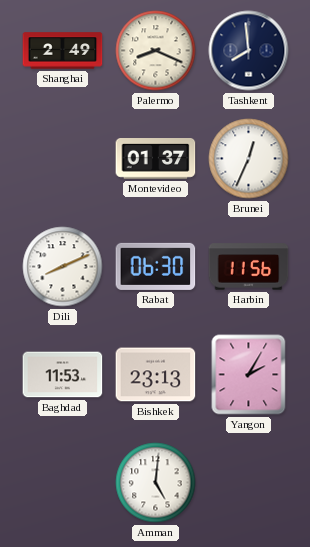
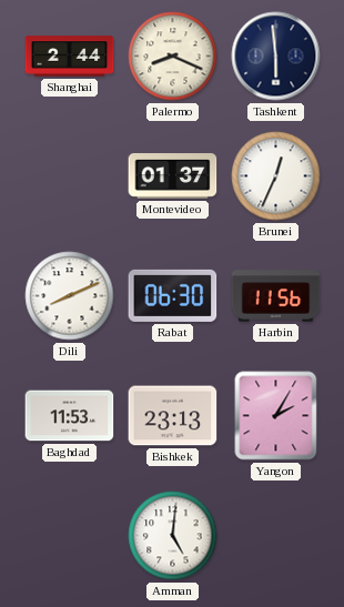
Shanghai: 2:49 -> 2:44 (70, 57)
Tashkent: 7:59 -> 5:59 (276, 57)
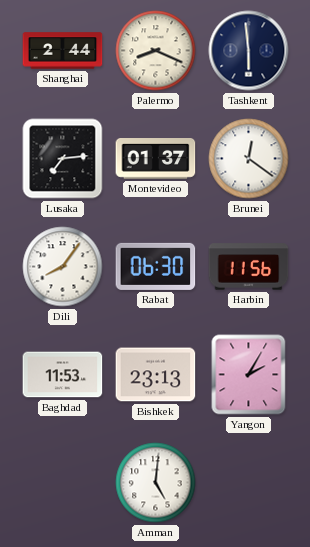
Lusaka: none -> 7:14 (63, 159)
Brunei: 12:34 -> 12:21 (249, 159)
Dili: 8:11 -> 8:06 (63, 267)
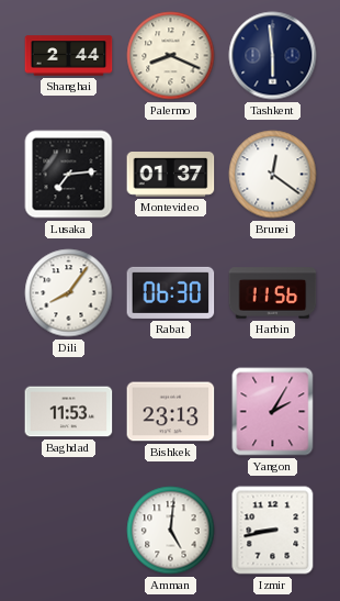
Izmir: none -> 8:43 (273, 531)
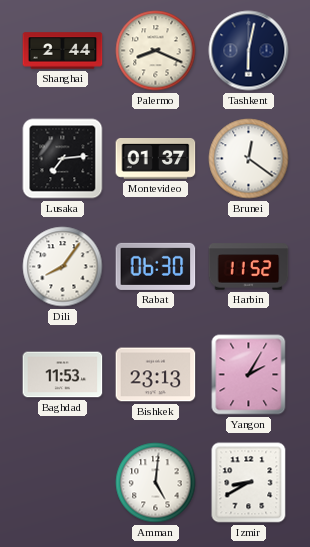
Tashkent: 5:59 -> 6:02 (249, 51)
Harbin: 11:56 -> 11:52 (249, 267)
Izmir: 8:43 -> 8:40 (249, 483)
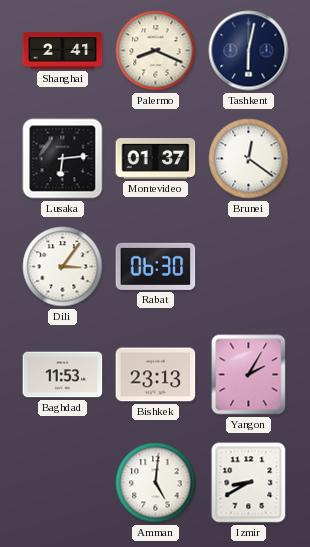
Shanghai: 2:44 -> 2:41 (63, 51)
Lusaka: 7:14 -> 6:14 (63, 159)
Dili: 8:06 -> 3:06 (63, 267)
Harbin: 11:52 -> none (249, 267)
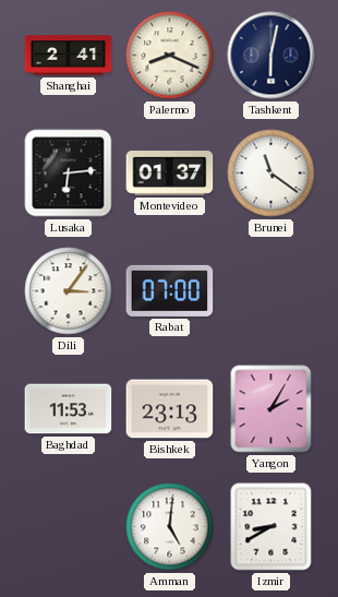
Brunei: 12:21 -> 11:21 (271, 174)
Rabat: 06:30 -> 07:00 (170, 290)
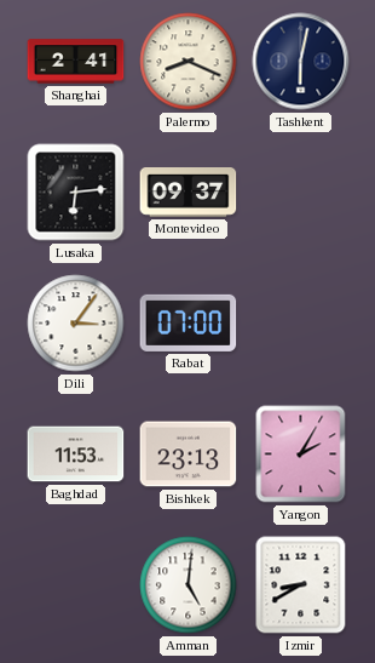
Montevideo: 01:37 -> 09:37 (189, 193)
Brunei: 11:21 -> none (271, 174)
